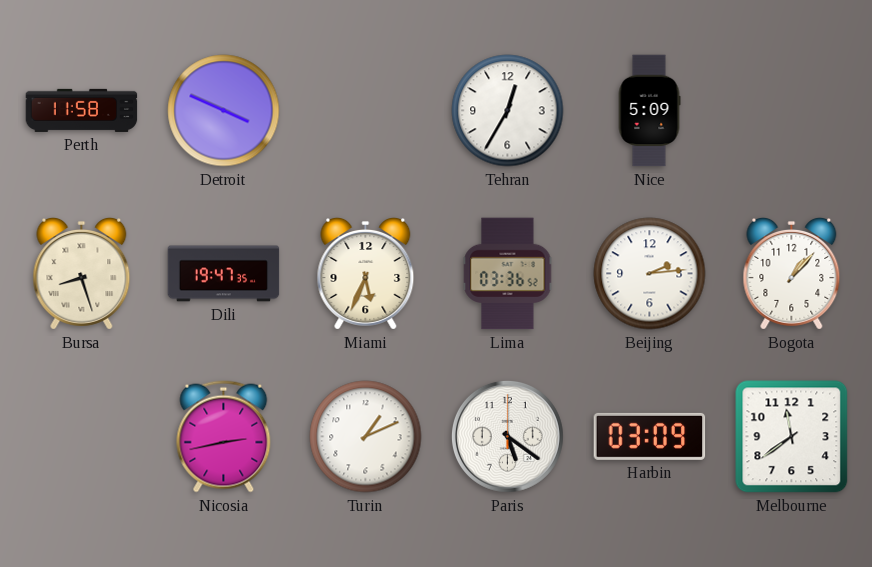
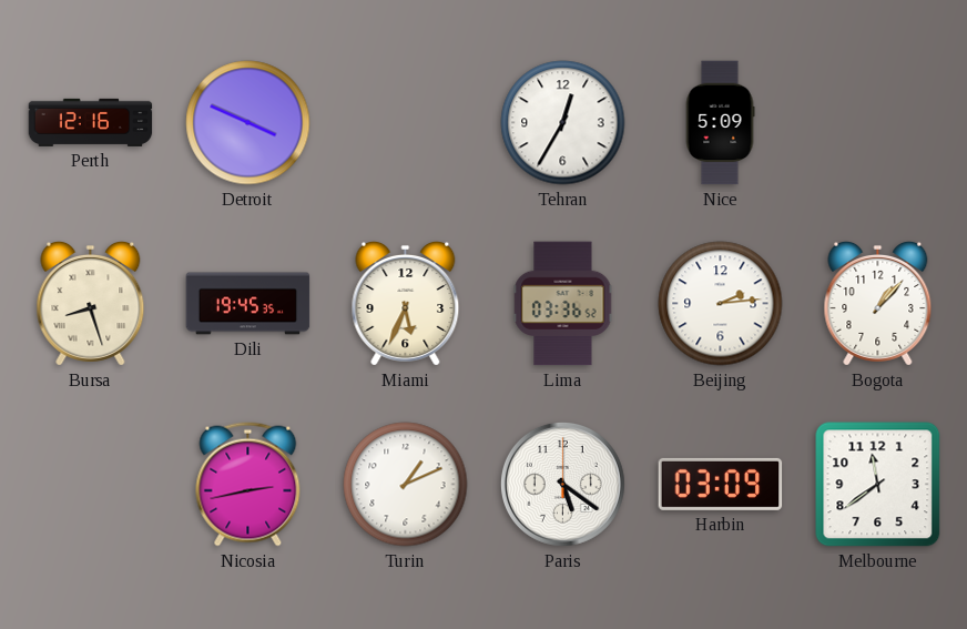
Perth: 11:58 -> 12:16 (91, 122)
Dili: 19:47 -> 19:45 (248, 304)
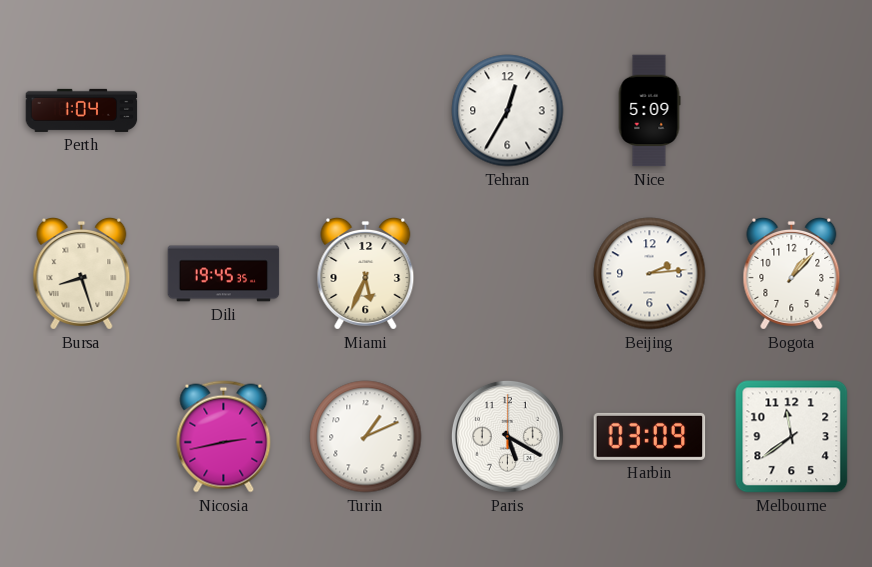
Perth: 12:16 -> 1:04 (82, 110)
Detroit: 3:49 -> none (248, 123)
Lima: 03:36 -> none (563, 304)
Paris: 5:21 -> 5:20 (507, 436)
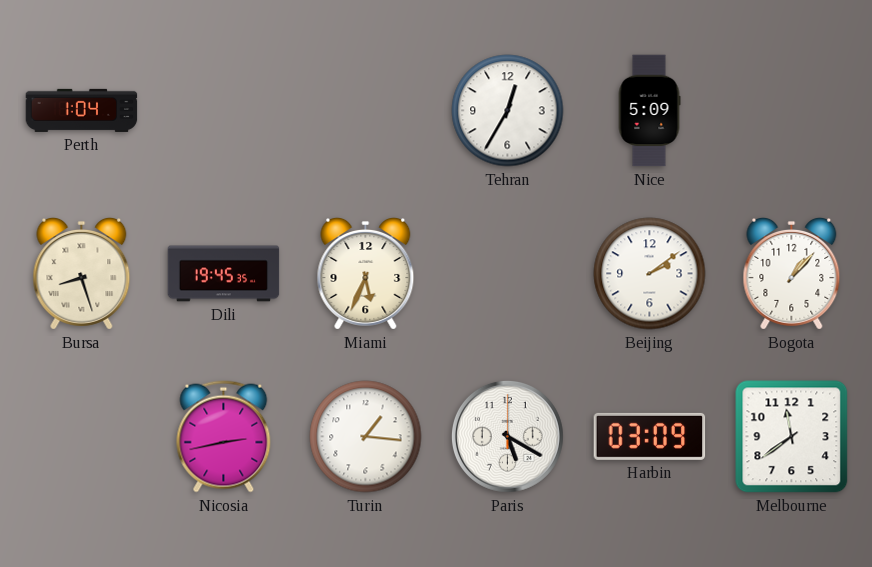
Beijing: 2:14 -> 2:09 (650, 274)
Turin: 1:11 -> 1:16 (366, 437)
